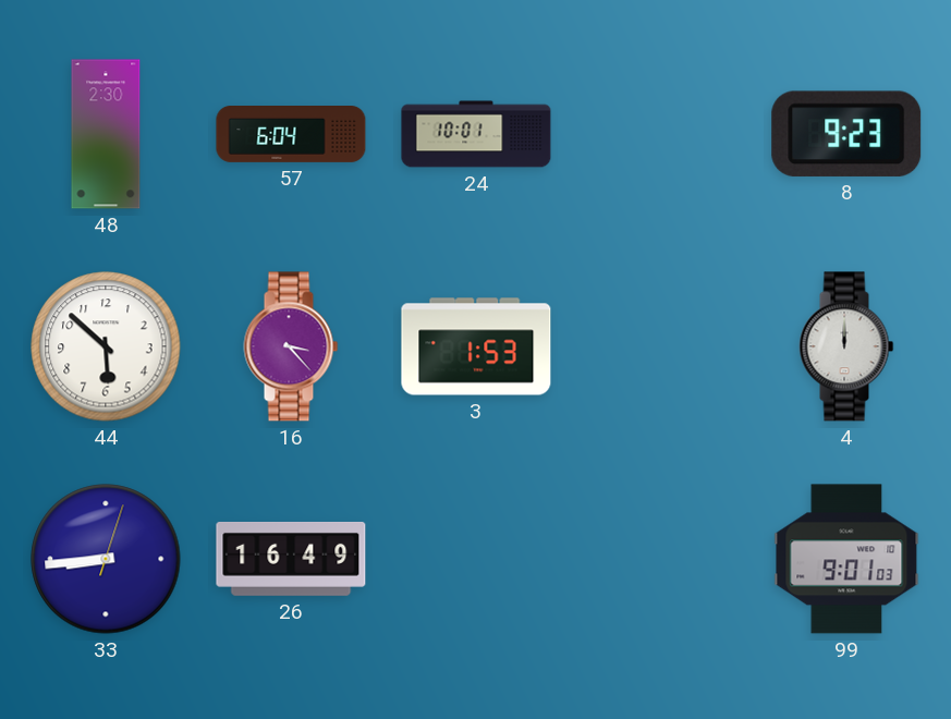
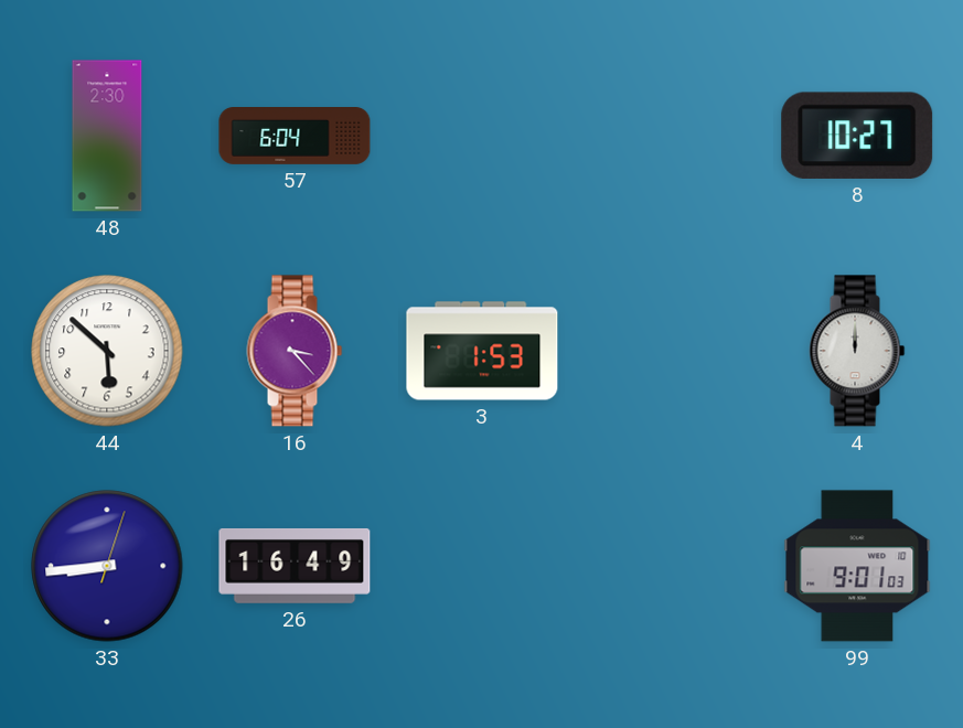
24: 10:01 -> none (476, 134)
8: 9:23 -> 10:27 (857, 136)
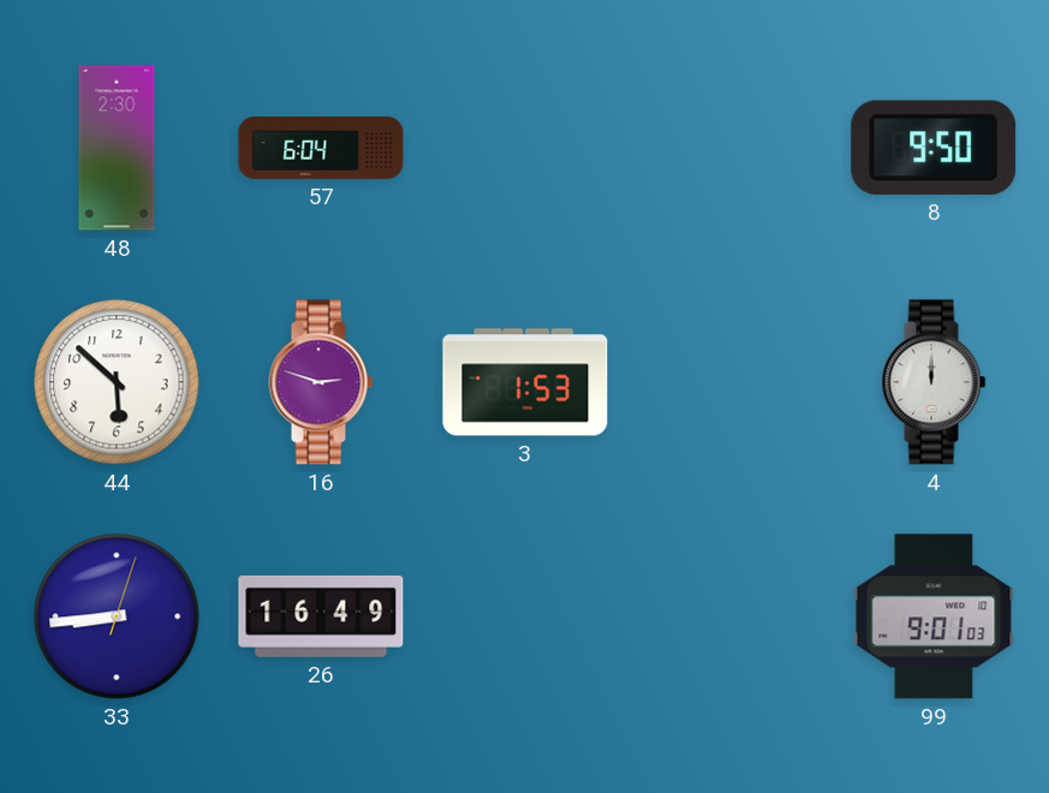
8: 10:27 -> 9:50 (934, 148)
16: 3:23 -> 2:48 (321, 382)
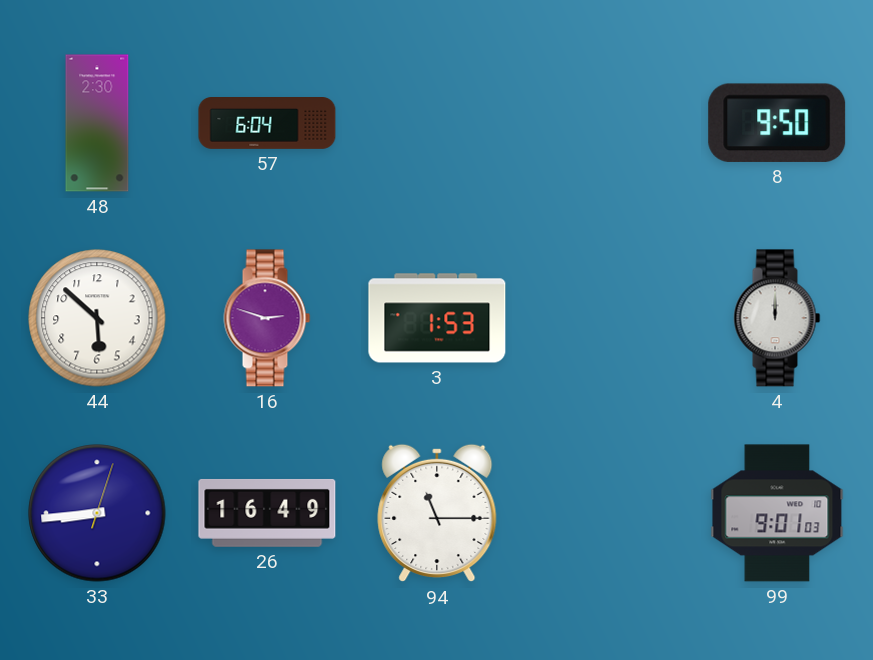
94: none -> 11:15 (437, 513)
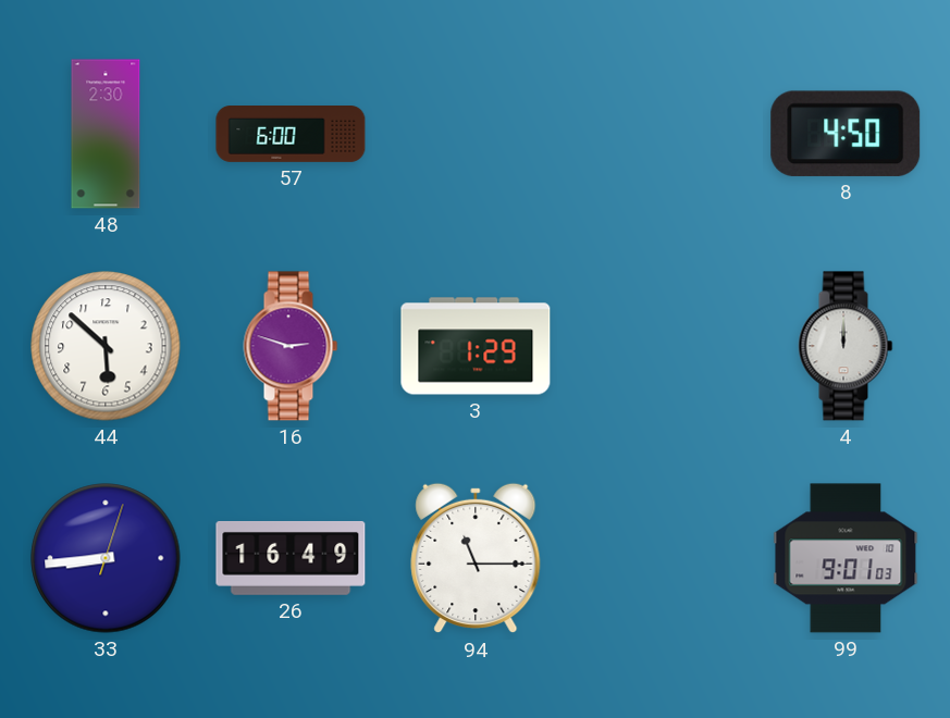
57: 6:04 -> 6:00 (291, 135)
8: 9:50 -> 4:50 (846, 134)
3: 1:53 -> 1:29 (476, 346)
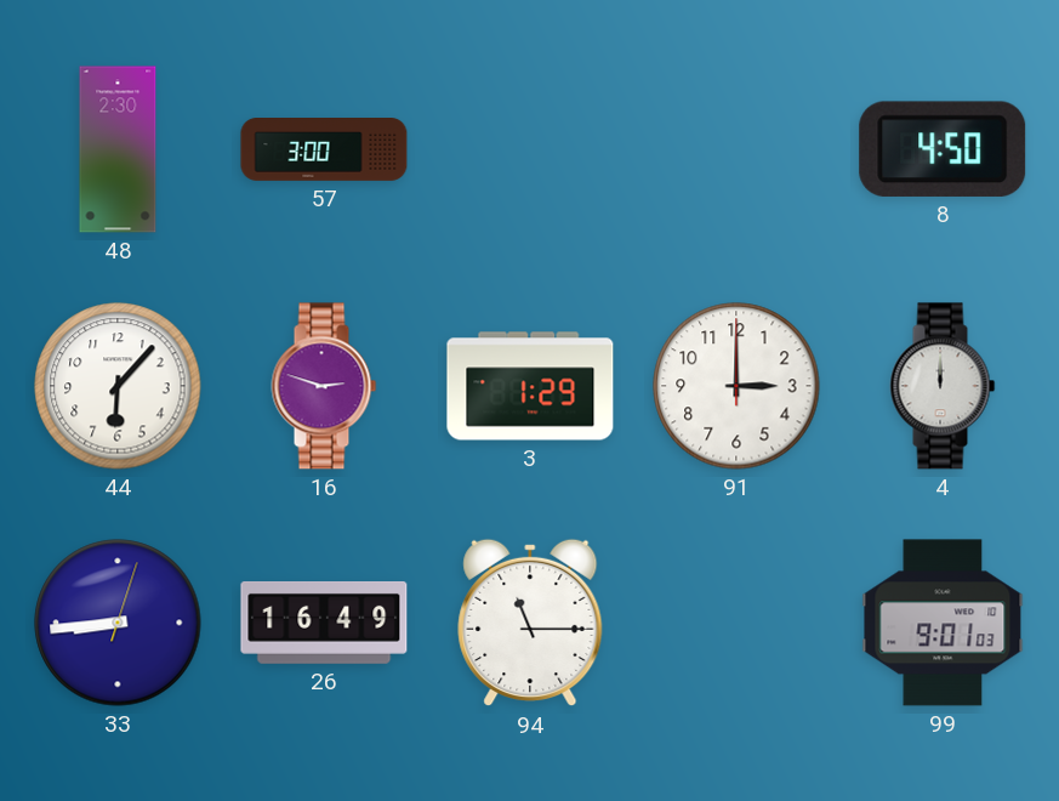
57: 6:00 -> 3:00 (324, 150)
44: 5:52 -> 6:07 (118, 386)
91: none -> 3:00 (736, 386)
